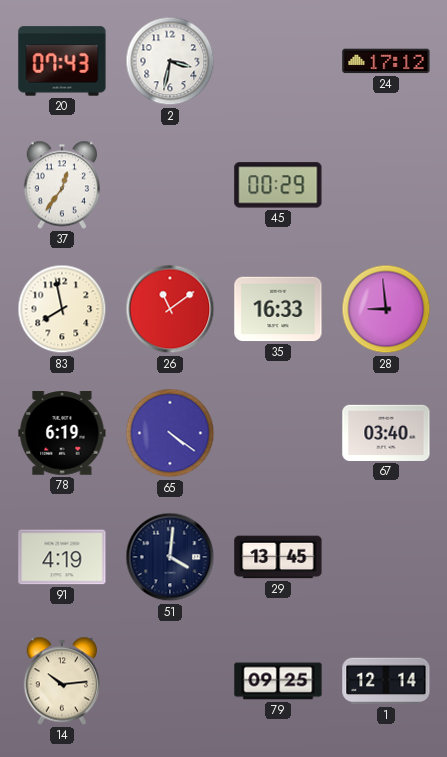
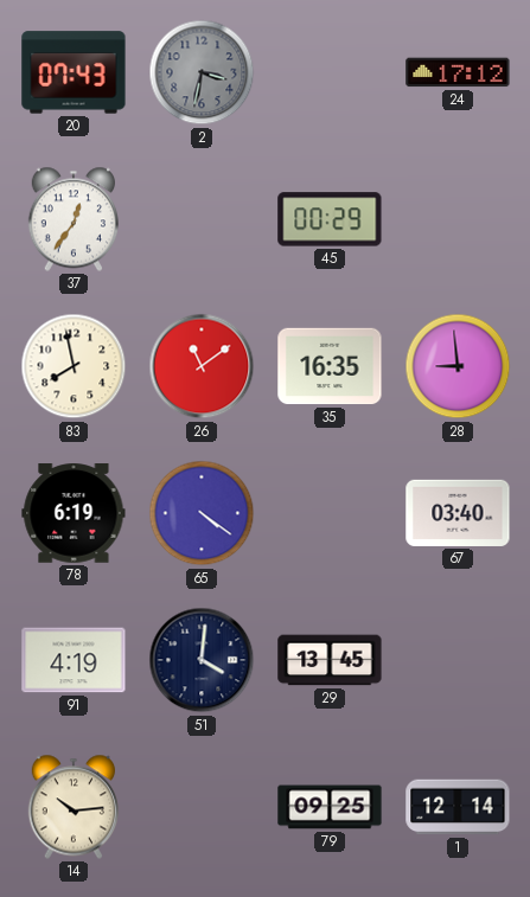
2 dial: white -> grey (202, 72)
35: 16:33 -> 16:35 (330, 366)
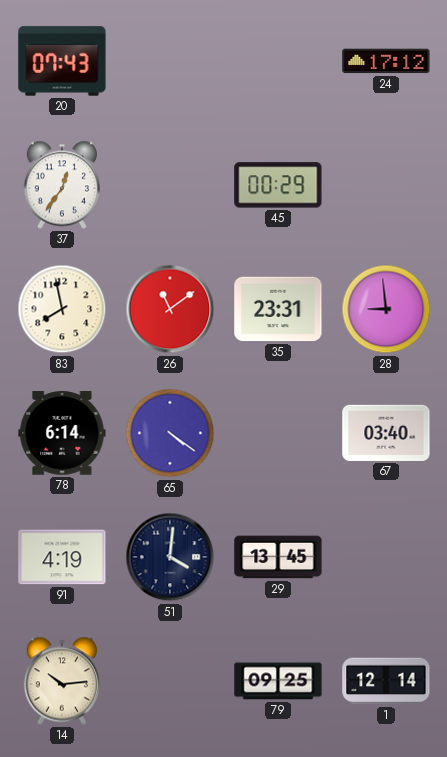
2: 3:32 -> none (202, 72)
35: 16:35 -> 23:31 (278, 309)
78: 6:19 -> 6:14 (62, 433)
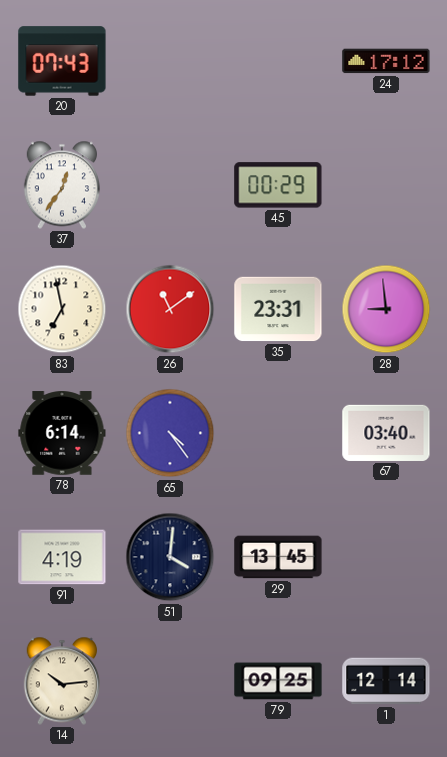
83: 7:58 -> 6:58 (62, 309)
65: 4:21 -> 4:24 (170, 433)
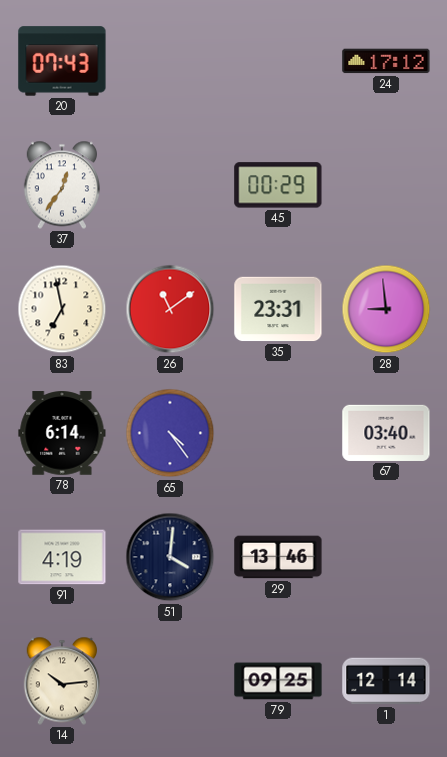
29: 13:45 -> 13:46 (278, 557)
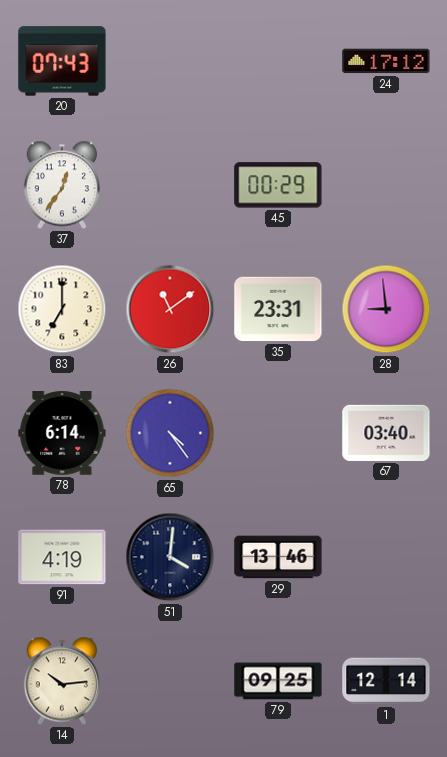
83: 6:58 -> 7:00 (62, 309)
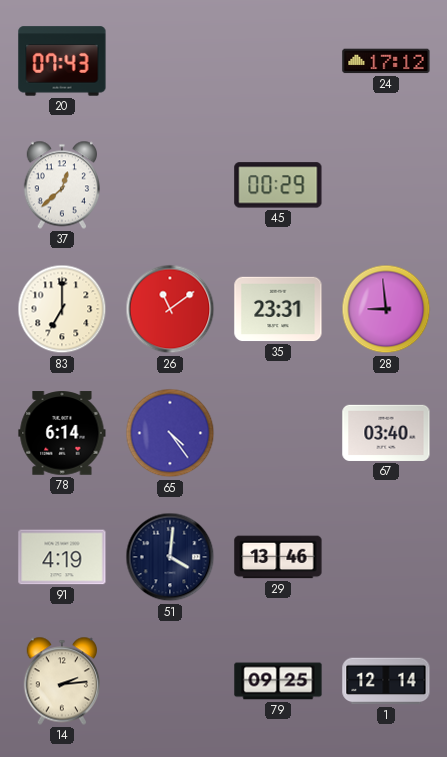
37: 12:36 -> 12:38 (61, 185)
14: 10:14 -> 2:14 (61, 681)
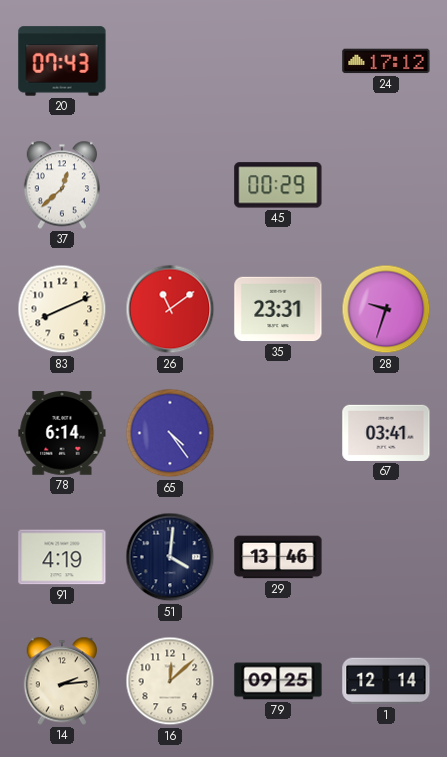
83: 7:00 -> 8:11 (62, 309)
28: 8:59 -> 9:33 (386, 309)
67: 03:40 -> 03:41 (386, 433)
16: none -> 12:08 (170, 681)
